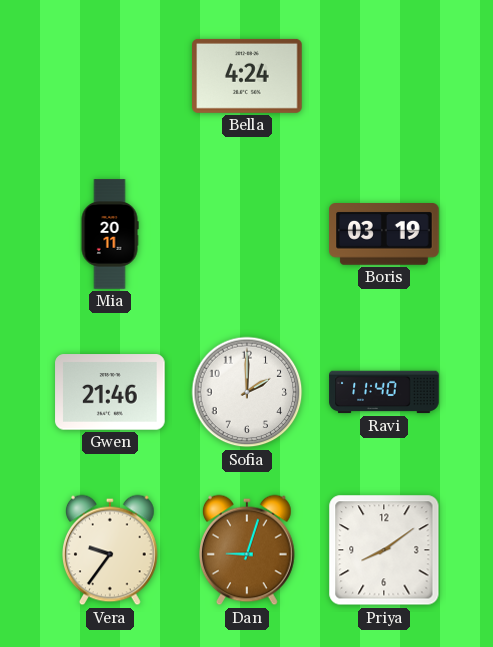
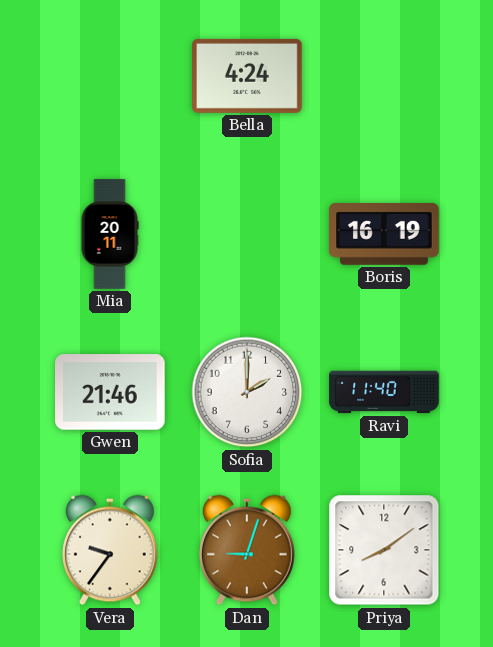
Boris: 03:19 -> 16:19 (384, 235)
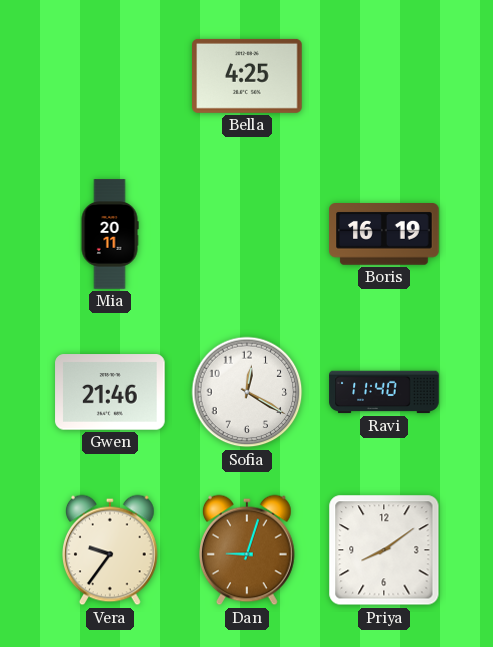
Bella: 4:24 -> 4:25 (247, 76)
Sofia: 2:00 -> 12:20 (247, 392)
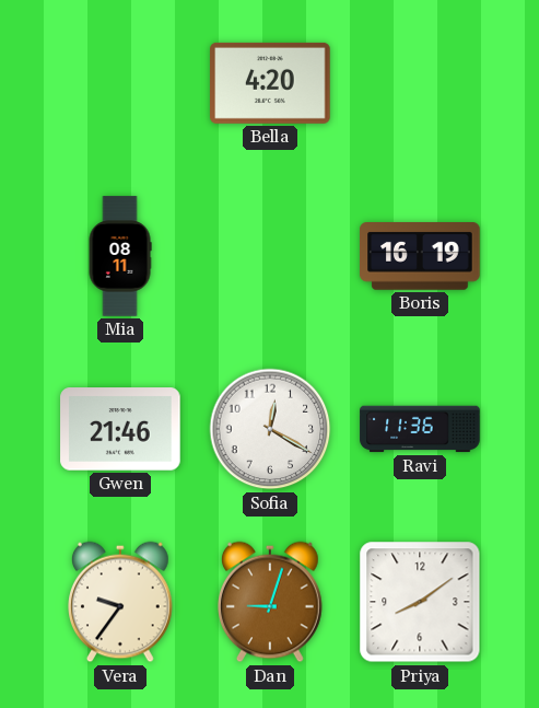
Bella: 4:25 -> 4:20 (270, 83)
Mia: 20:11 -> 08:11 (120, 256)
Ravi: 11:40 -> 11:36 (420, 429)
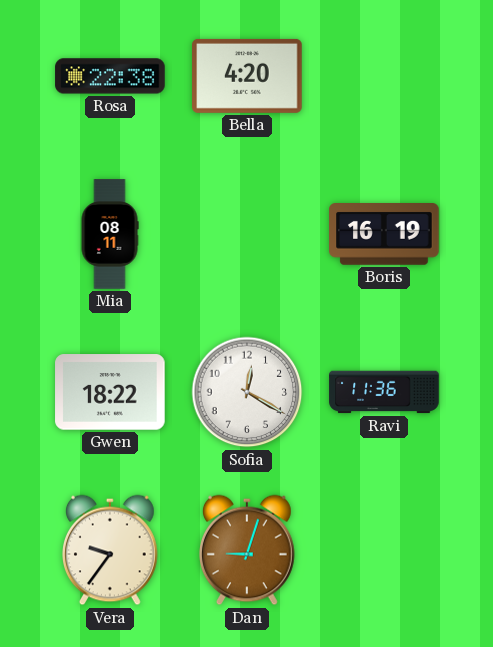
Rosa: none -> 22:38 (110, 76)
Gwen: 21:46 -> 18:22 (110, 392)
Priya: 8:09 -> none (420, 602)
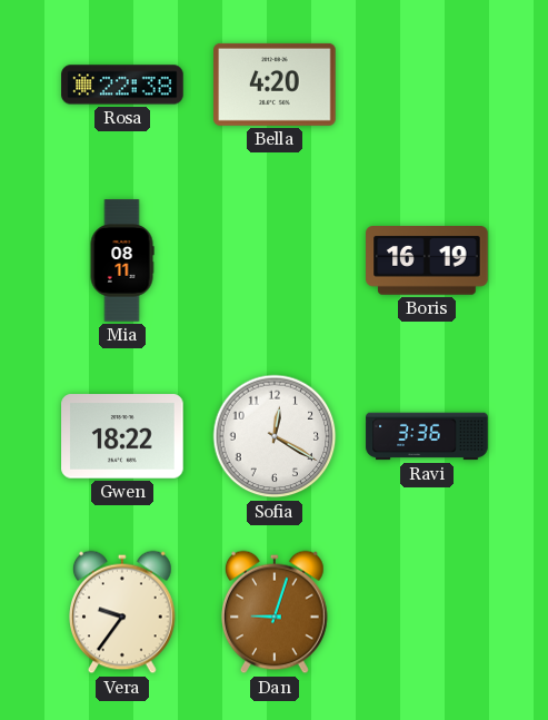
Ravi: 11:36 -> 3:36 (427, 436)
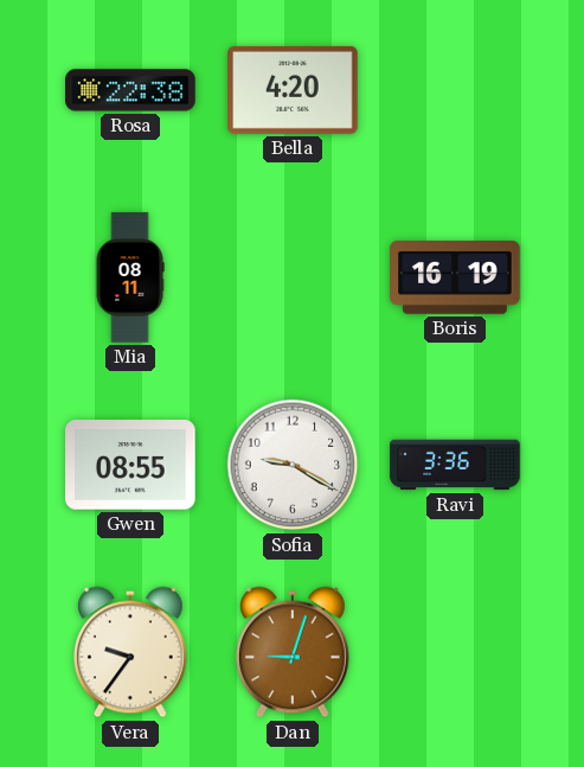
Gwen: 18:22 -> 08:55 (130, 465)
Sofia: 12:20 -> 9:20 (293, 465)
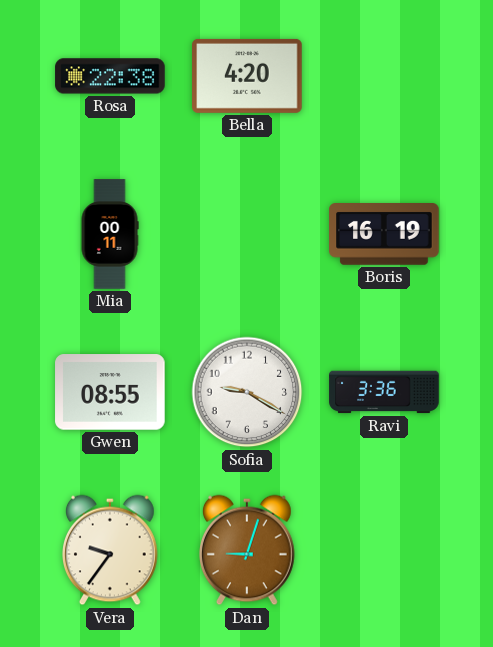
Mia: 08:11 -> 00:11 (110, 234)
